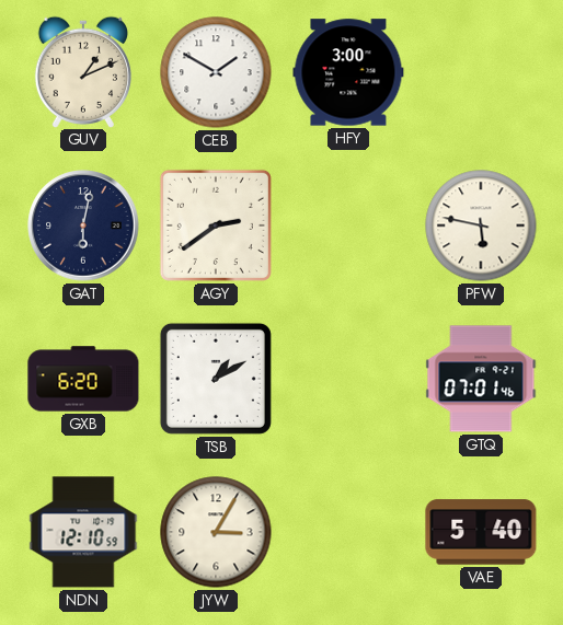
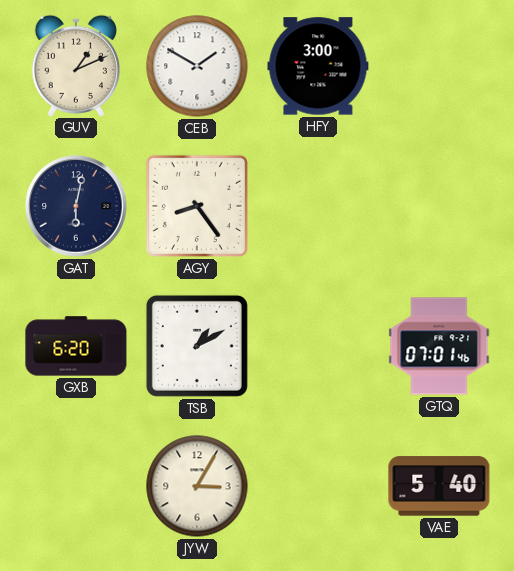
AGY: 2:39 -> 8:24 (197, 206)
PFW: 5:47 -> none (481, 225)
NDN: 12:10 -> none (83, 532)
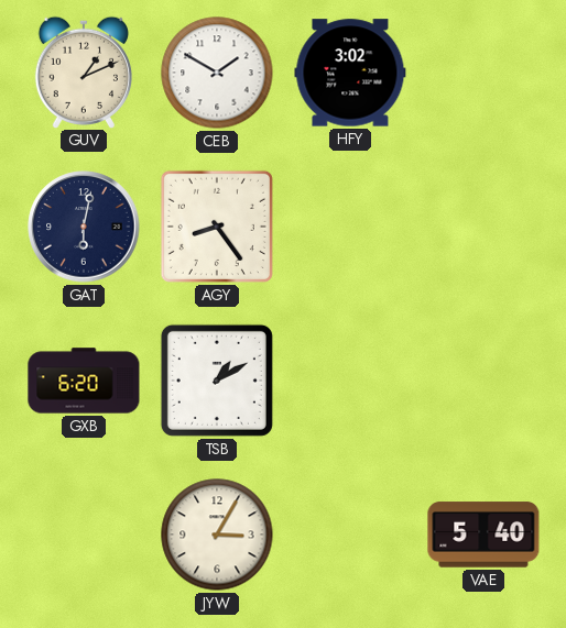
HFY: 3:00 -> 3:02 (350, 73)
GTQ: 07:01 -> none (439, 346)
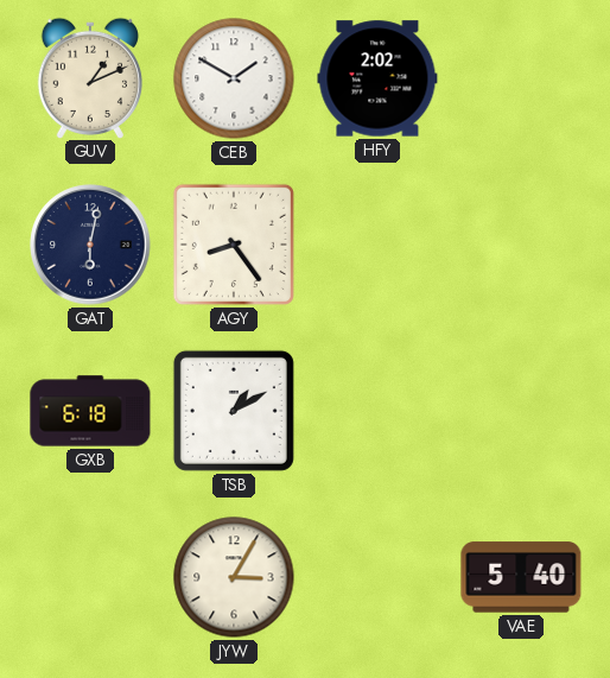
HFY: 3:02 -> 2:02 (377, 78)
GXB: 6:20 -> 6:18 (90, 411)
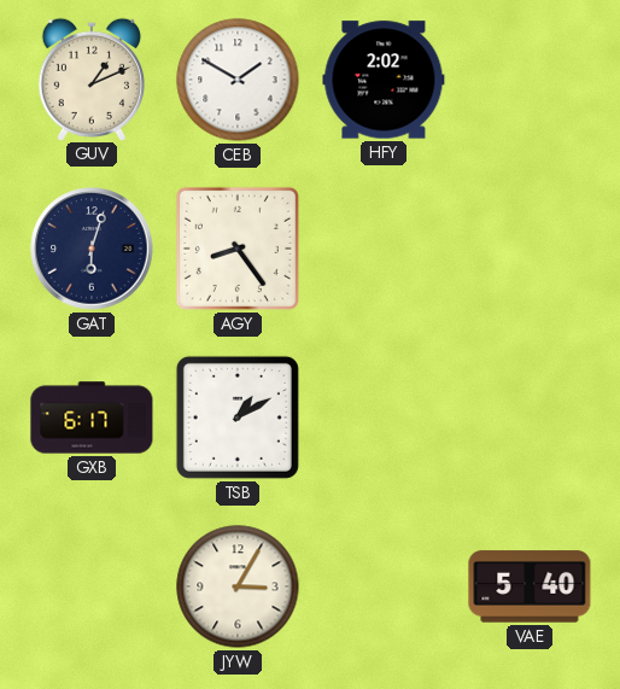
GAT: 6:02 -> 6:03 (92, 249)
GXB: 6:18 -> 6:17 (92, 418)
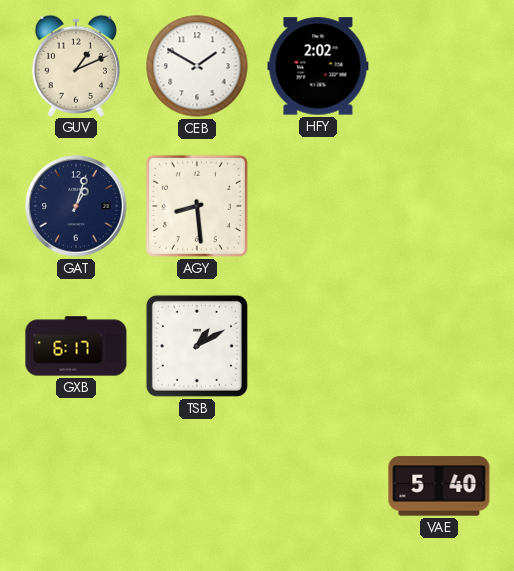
GAT: 6:03 -> 1:03 (76, 206)
AGY: 8:24 -> 8:29 (197, 206)
JYW: 3:05 -> none (238, 586)
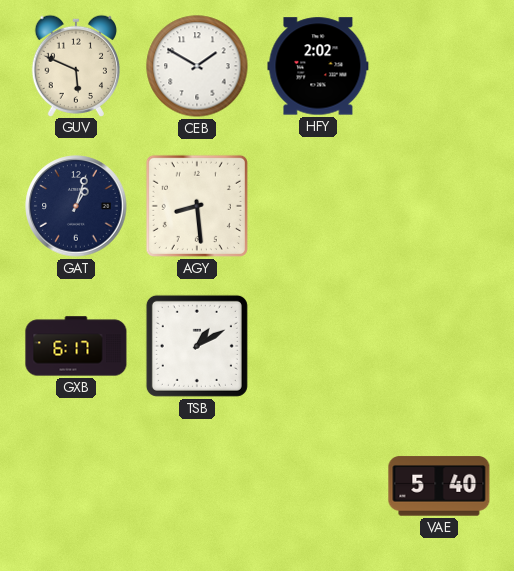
GUV: 1:11 -> 5:49 (76, 65)
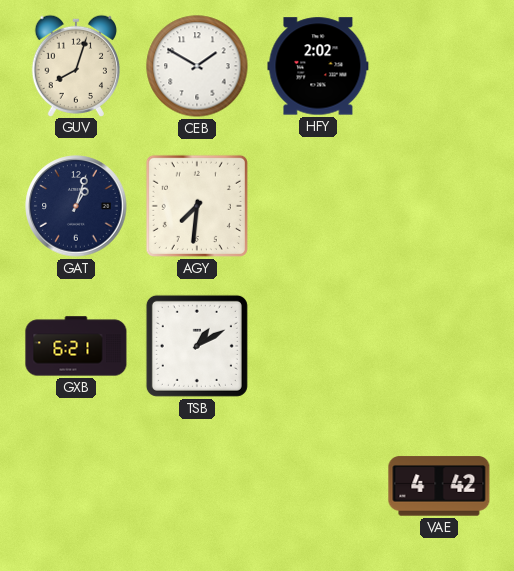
GUV: 5:49 -> 8:03 (76, 65)
AGY: 8:29 -> 7:31 (197, 206)
GXB: 6:17 -> 6:21 (76, 346)
VAE: 5:40 -> 4:42 (439, 486)
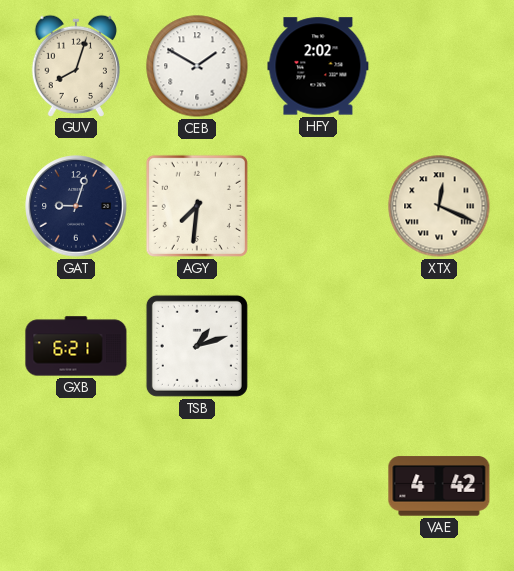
GAT: 1:03 -> 9:03 (76, 206)
XTX: none -> 12:19 (439, 206)
TSB: 1:10 -> 1:12 (197, 346)
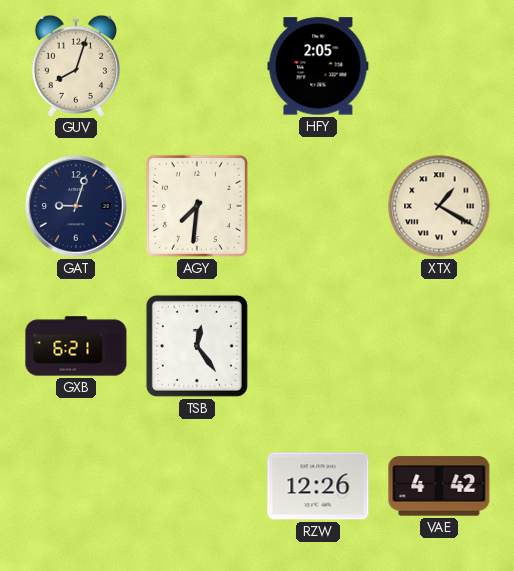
CEB: 1:50 -> none (197, 66)
HFY: 2:02 -> 2:05 (318, 66)
XTX: 12:19 -> 1:20 (439, 206)
TSB: 1:12 -> 12:24 (197, 346)
RZW: none -> 12:26 (318, 486)
